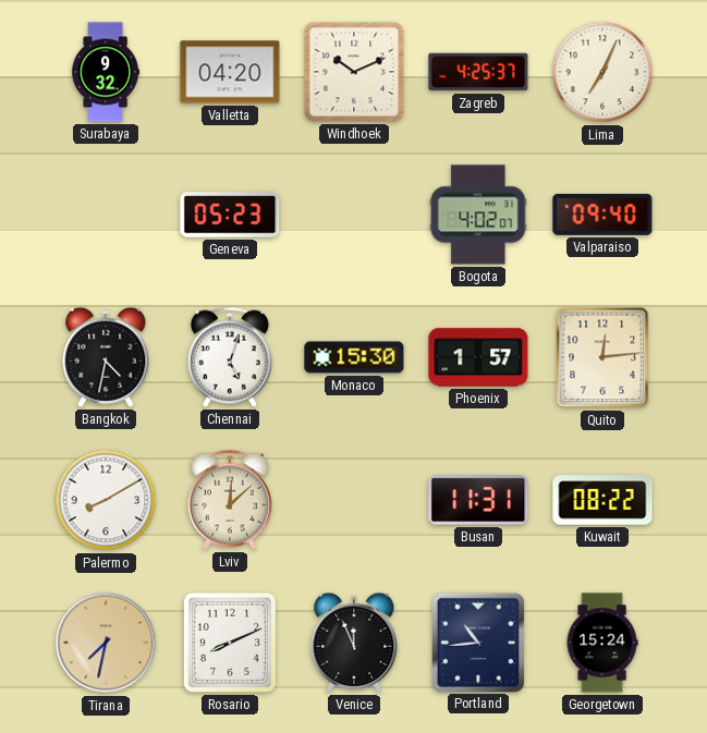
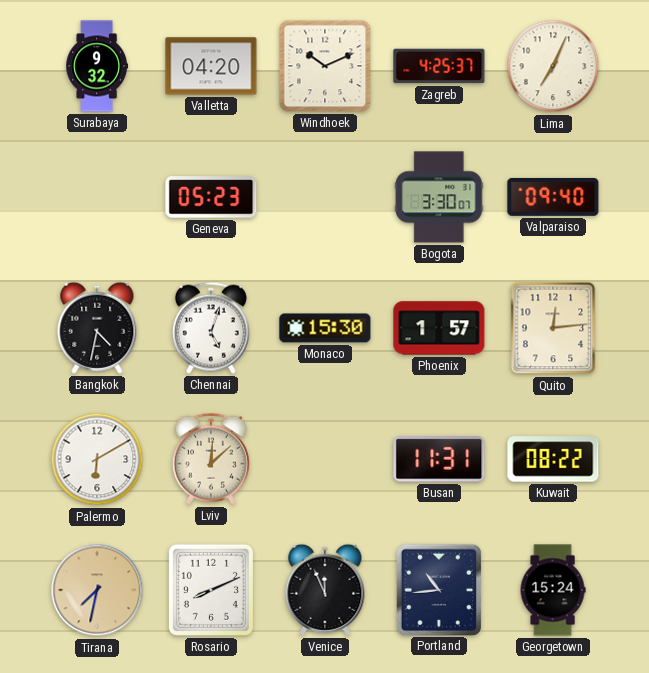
Bogota: 4:02 -> 3:30 (439, 197)
Palermo: 8:10 -> 6:10 (97, 459)
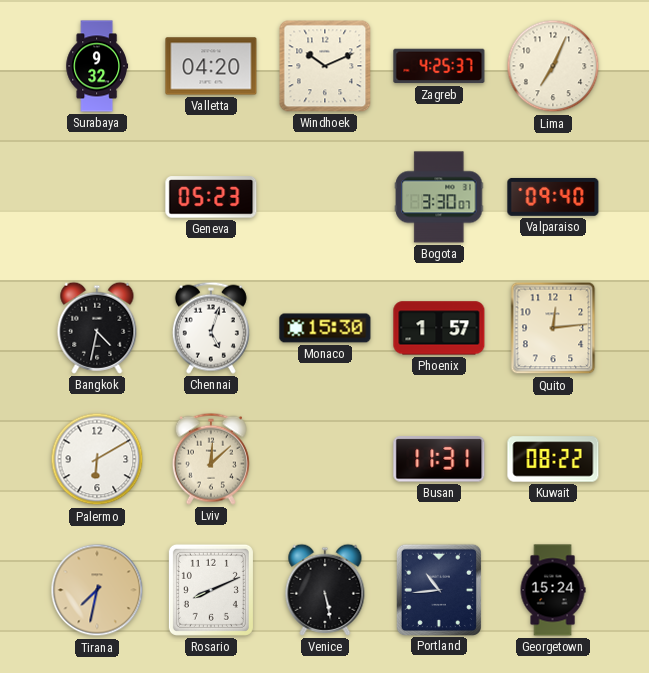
Venice: 11:56 -> 5:28 (325, 590)
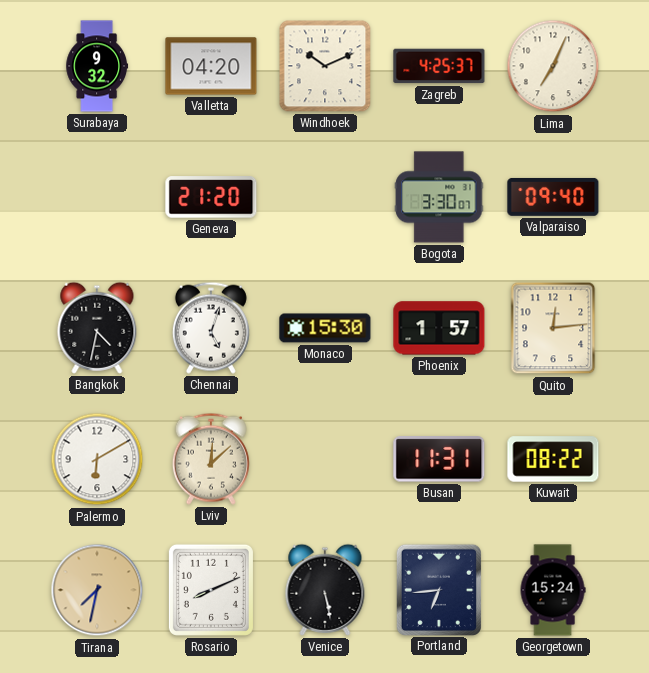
Geneva: 05:23 -> 21:20 (211, 197)
Portland: 10:44 -> 6:44 (438, 589)
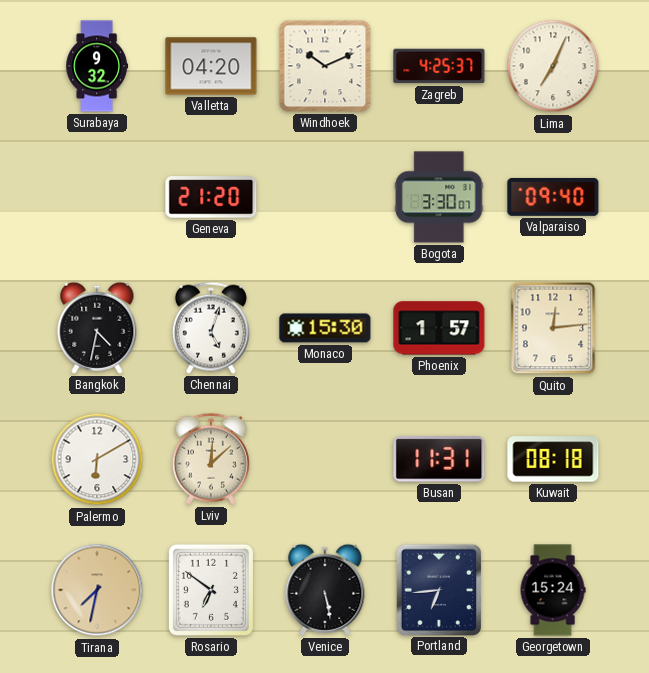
Kuwait: 08:22 -> 08:18 (553, 459)
Rosario: 8:11 -> 6:51 (211, 590)
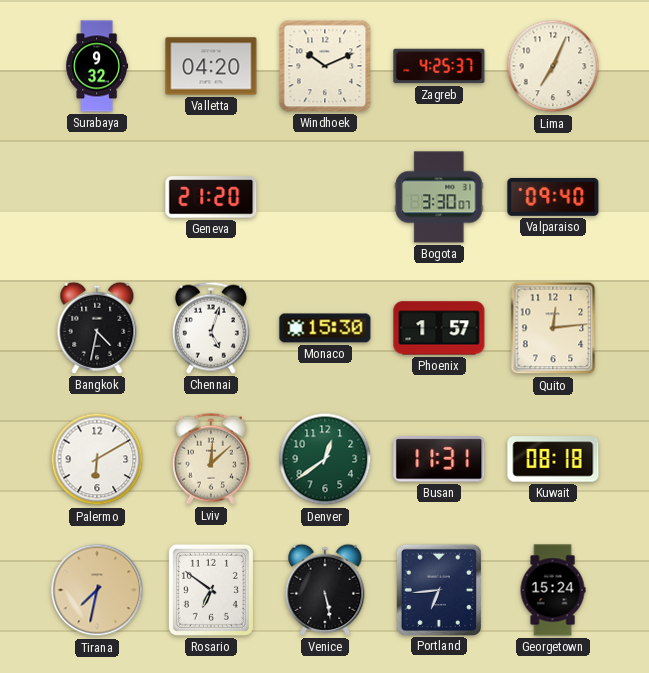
Denver: none -> 12:39 (325, 459)
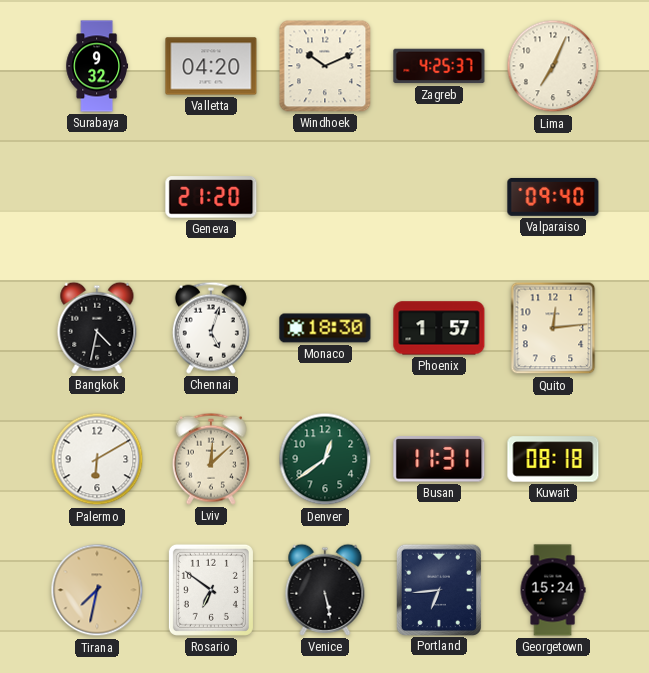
Bogota: 3:30 -> none (439, 197)
Monaco: 15:30 -> 18:30 (325, 328)
